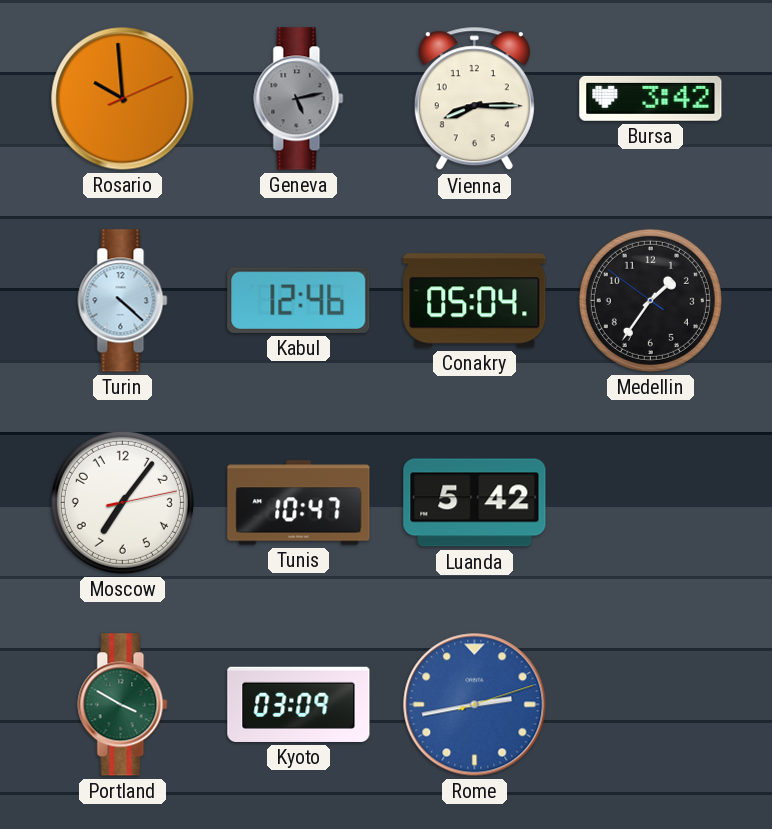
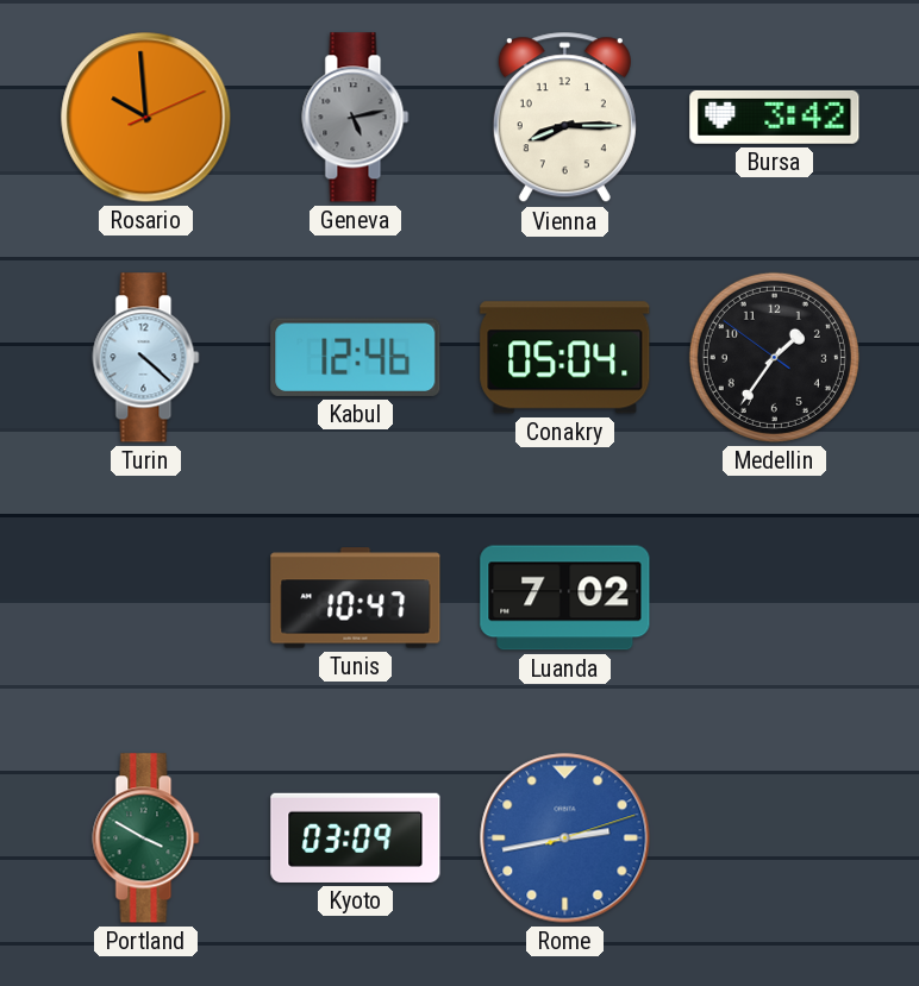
Moscow: 7:06 -> none (122, 502)
Luanda: 5:42 -> 7:02 (565, 598)
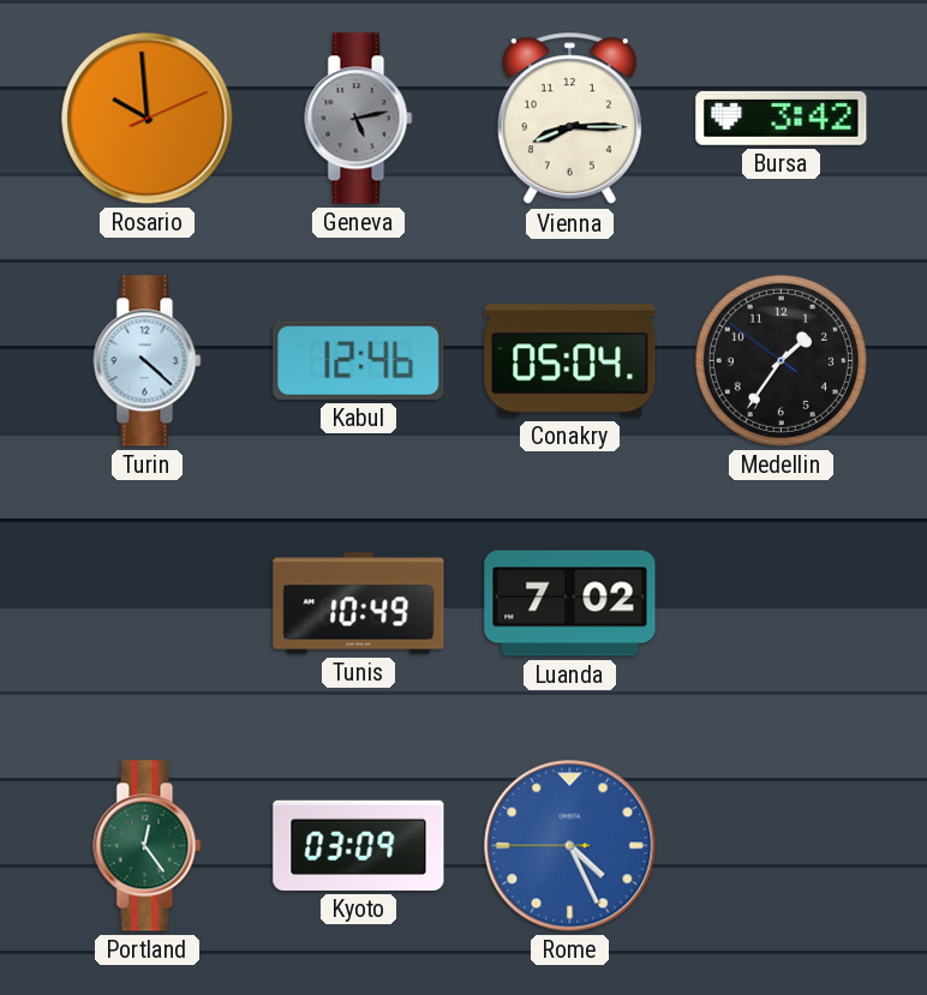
Tunis: 10:47 -> 10:49 (359, 604)
Portland: 3:50 -> 12:24 (148, 846)
Rome: 2:43 -> 4:25 (570, 846)
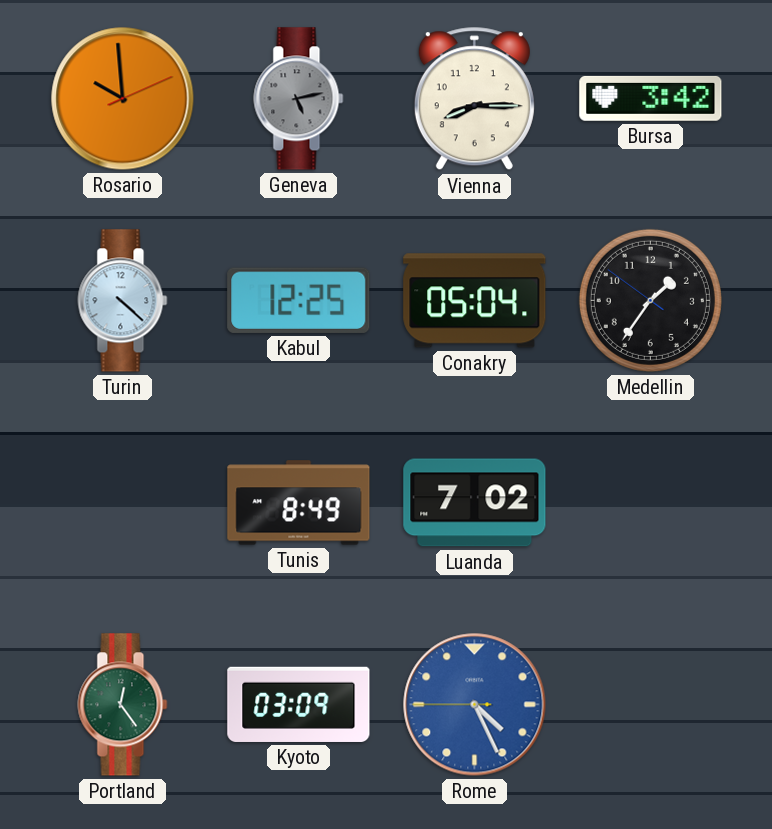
Kabul: 12:46 -> 12:25 (299, 300)
Tunis: 10:49 -> 8:49 (299, 503)
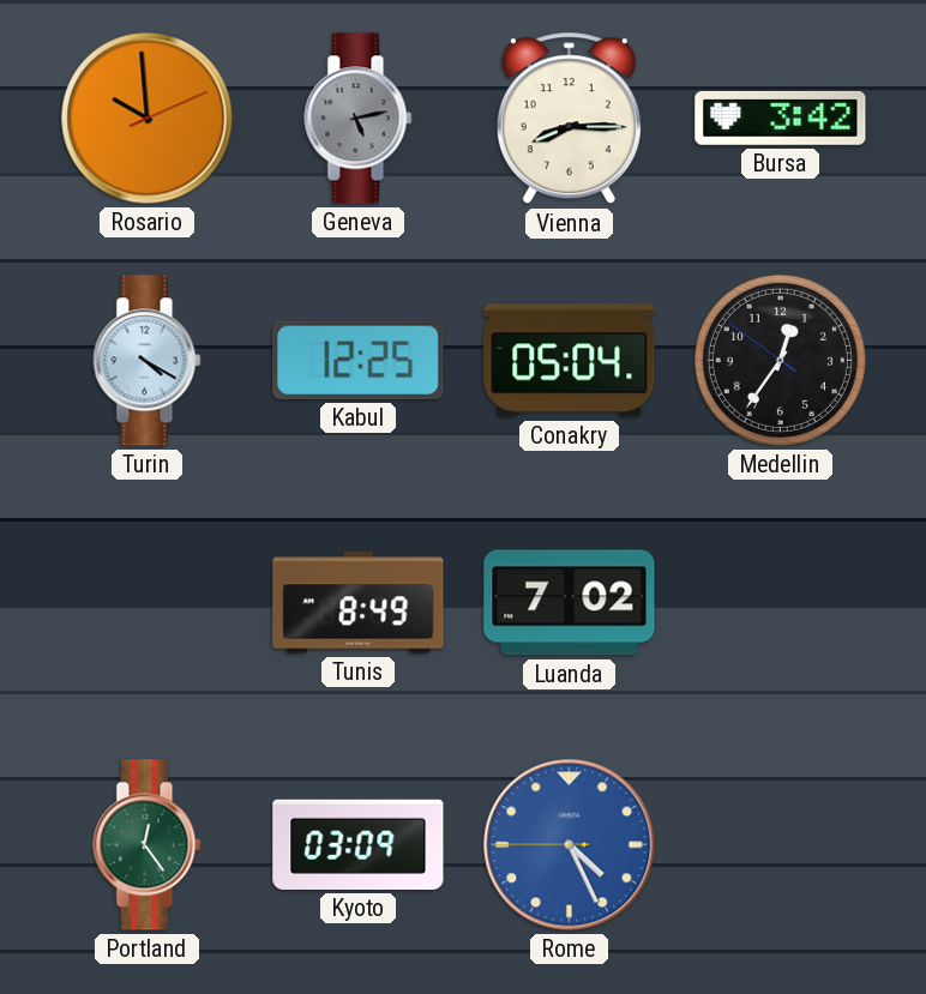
Turin: 4:22 -> 4:20 (148, 361)
Medellin: 1:35 -> 12:35 (780, 360)
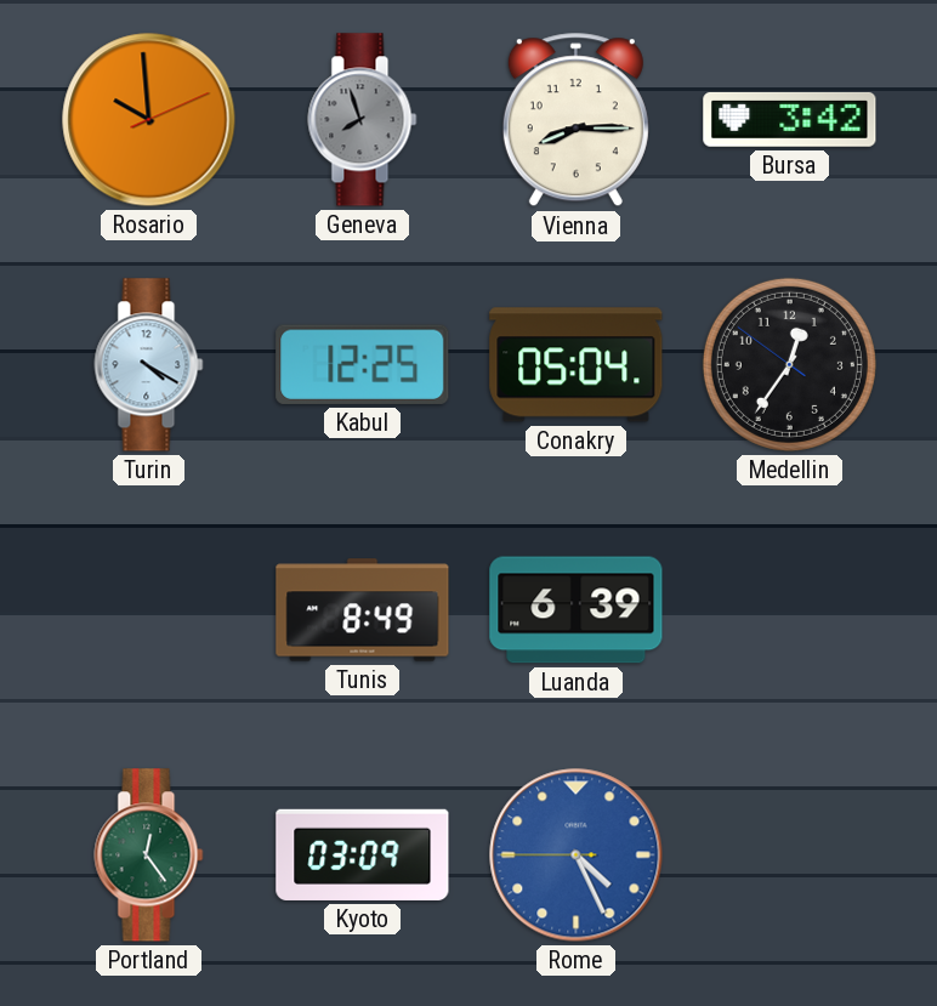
Geneva: 5:13 -> 7:57 (363, 120)
Luanda: 7:02 -> 6:39 (577, 610)
